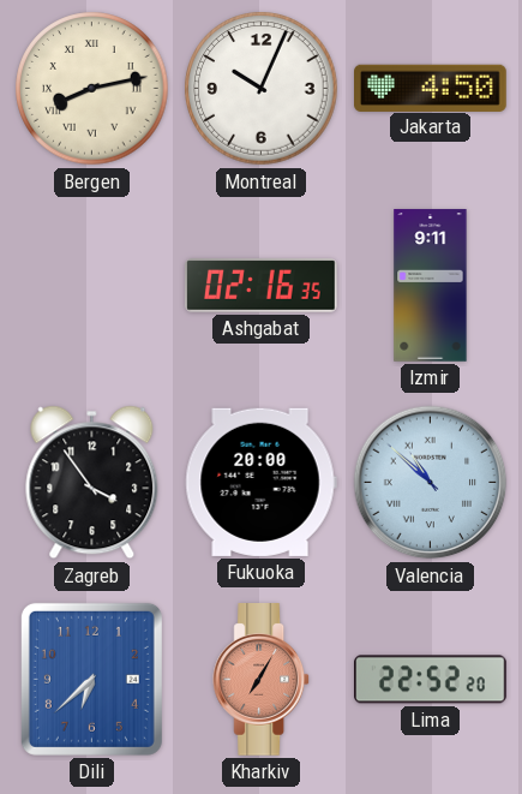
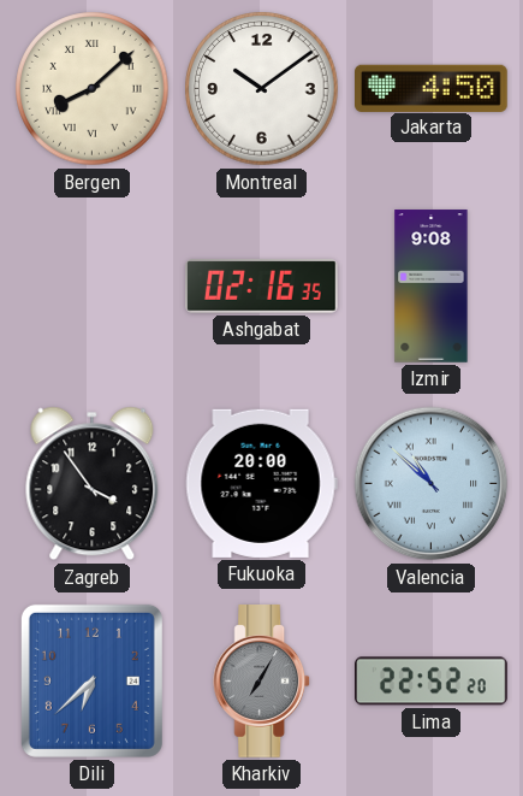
Bergen: 8:13 -> 8:08 (93, 89)
Montreal: 10:04 -> 10:09 (262, 89)
Izmir: 9:11 -> 9:08 (432, 287)
Kharkiv dial: salmon -> grey (262, 682)
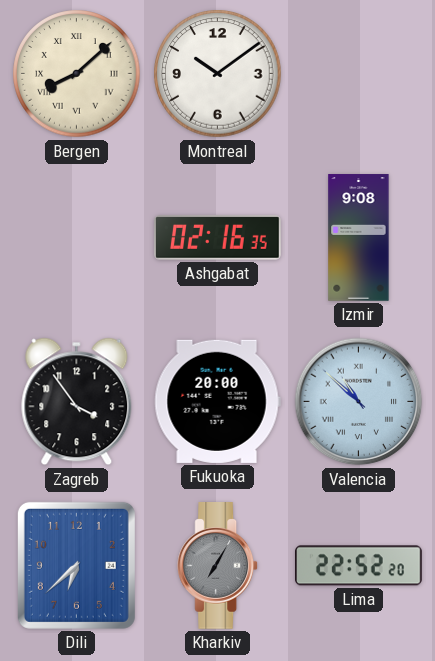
Jakarta: 4:50 -> none (432, 88)
